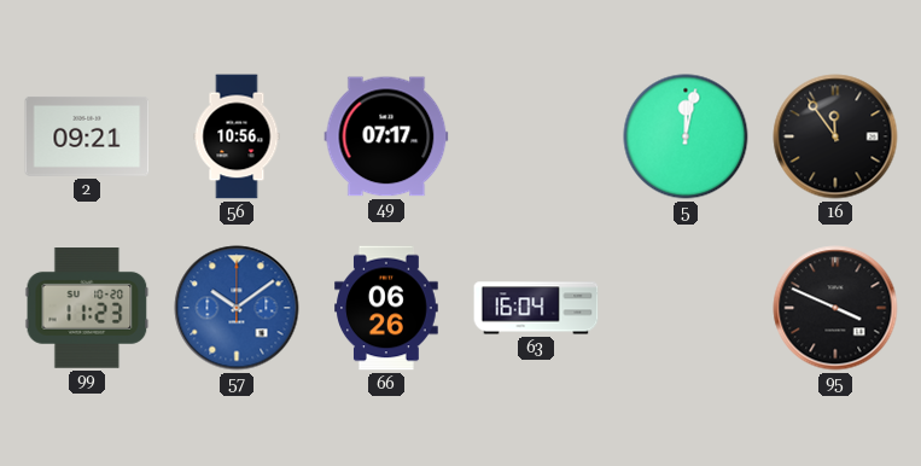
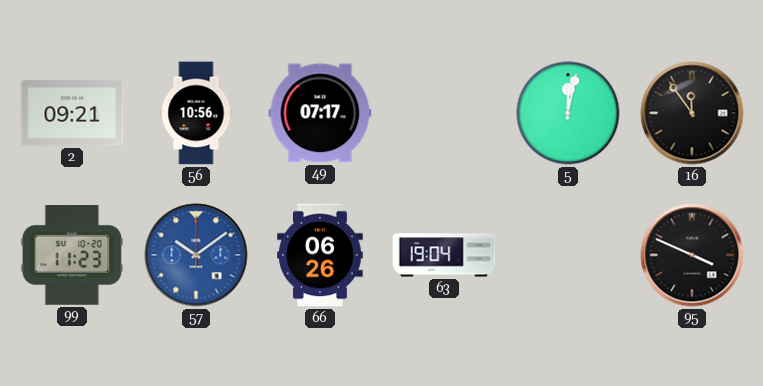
63: 16:04 -> 19:04 (444, 255)
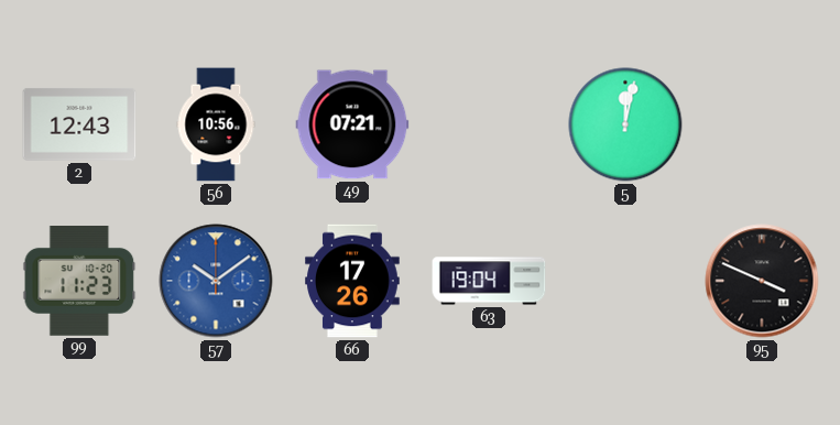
2: 09:21 -> 12:43 (79, 124)
49: 07:17 -> 07:21 (352, 124)
16: 11:54 -> none (692, 113)
66: 06:26 -> 17:26 (353, 281)
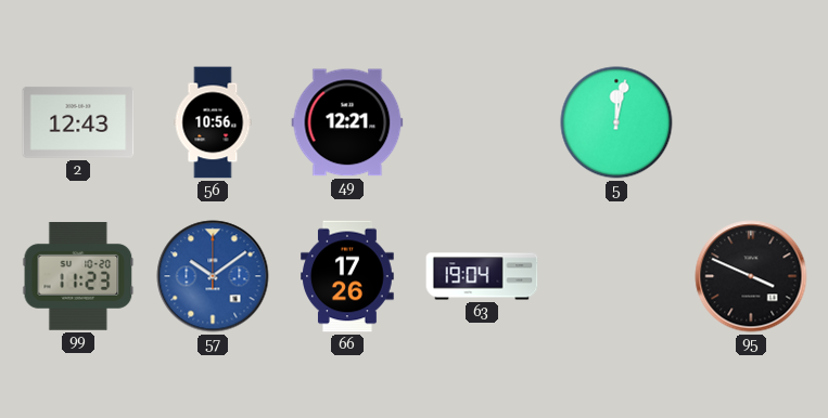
49: 07:21 -> 12:21 (347, 122)
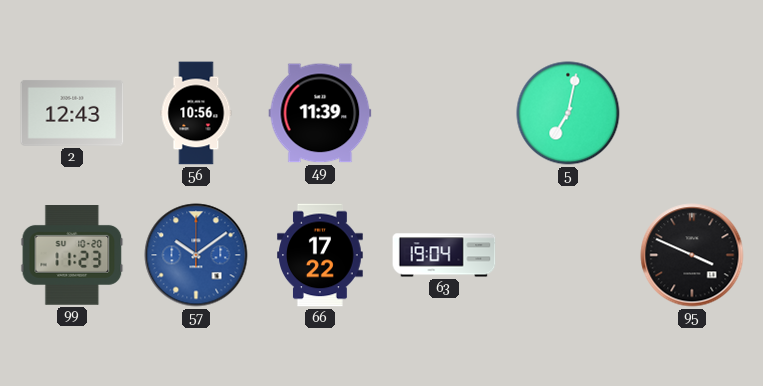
49: 12:21 -> 11:39 (320, 113)
5: 12:02 -> 7:02 (568, 113)
66: 17:26 -> 17:22 (321, 255)
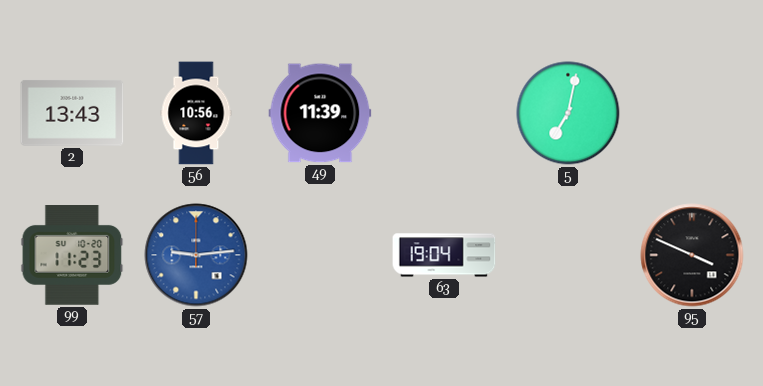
2: 12:43 -> 13:43 (72, 113)
57: 10:09 -> 9:14 (196, 255)
66: 17:22 -> none (321, 255)
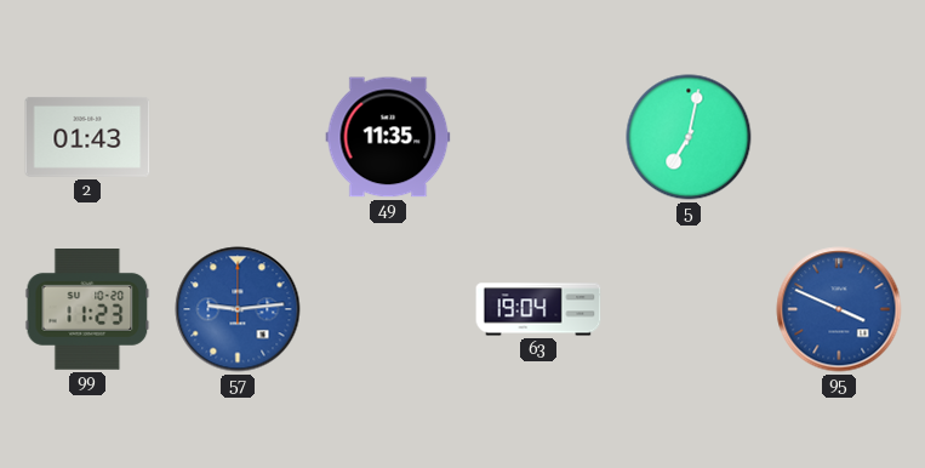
2: 13:43 -> 01:43 (87, 137)
56: 10:56 -> none (196, 113)
49: 11:39 -> 11:35 (388, 137)
95 dial: black -> blue (839, 309)
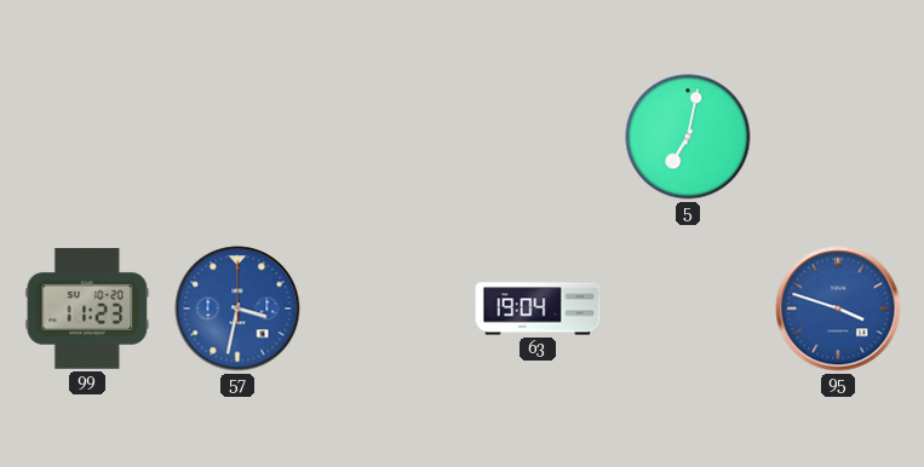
2: 01:43 -> none (87, 137)
49: 11:35 -> none (388, 137)
57: 9:14 -> 3:32 (237, 309)
95: 3:49 -> 3:48 (838, 309)
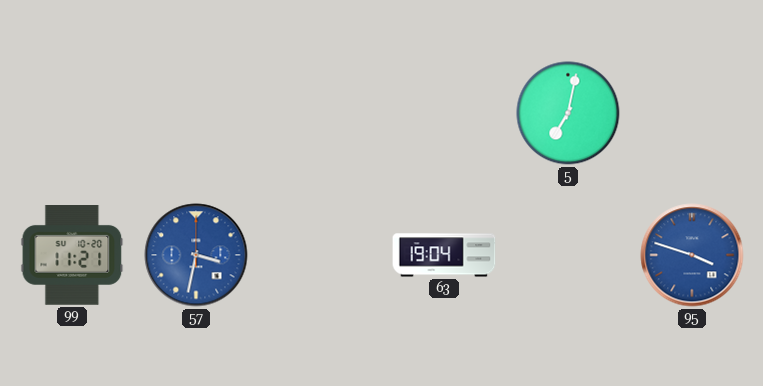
99: 11:23 -> 11:21 (72, 256)
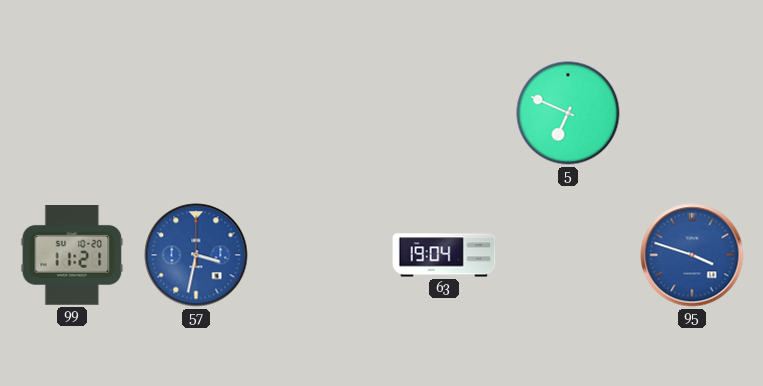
5: 7:02 -> 6:49 (568, 113)
